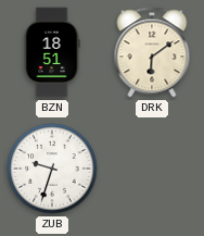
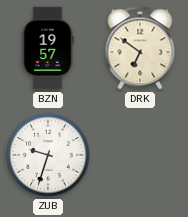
BZN: 18:51 -> 19:57 (48, 48)
DRK: 6:09 -> 6:51 (140, 48)
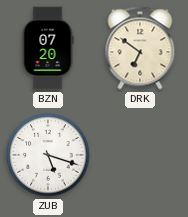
BZN: 19:57 -> 07:20 (48, 48)
ZUB: 9:33 -> 5:18 (48, 155)
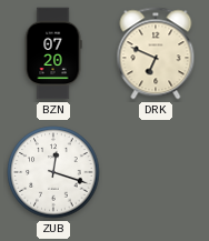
DRK: 6:51 -> 6:49 (156, 53)
ZUB: 5:18 -> 12:18 (53, 172)
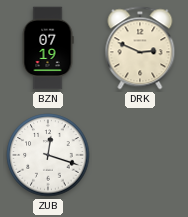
BZN: 07:20 -> 07:19 (48, 48)
DRK: 6:49 -> 2:49 (140, 48)
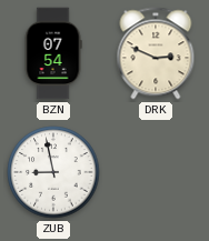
BZN: 07:19 -> 07:54 (53, 53)
ZUB: 12:18 -> 8:58 (53, 172)
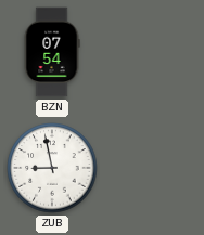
DRK: 2:49 -> none (156, 53)
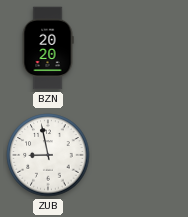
BZN: 07:54 -> 20:20 (48, 48)
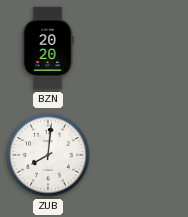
ZUB: 8:58 -> 8:01 (48, 155)
